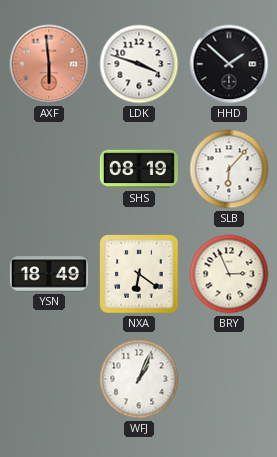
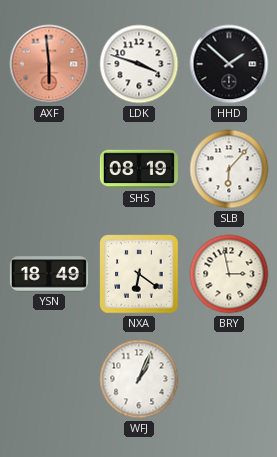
BRY: 2:56 -> 2:58 (229, 274)
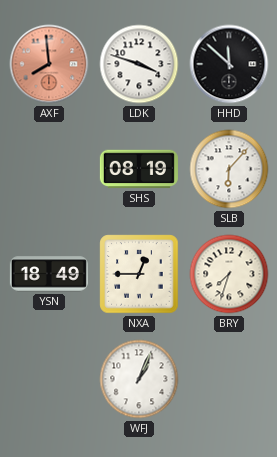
AXF: 5:59 -> 7:59 (49, 64)
HHD: 1:52 -> 11:52 (229, 64)
NXA: 6:21 -> 12:45 (139, 274)
BRY: 2:58 -> 7:33 (229, 274)
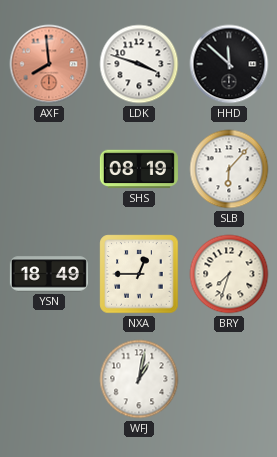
WFJ: 1:04 -> 1:02 (139, 379)
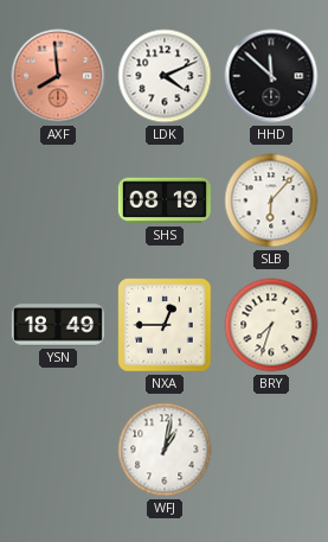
LDK: 3:48 -> 4:11 (165, 76)
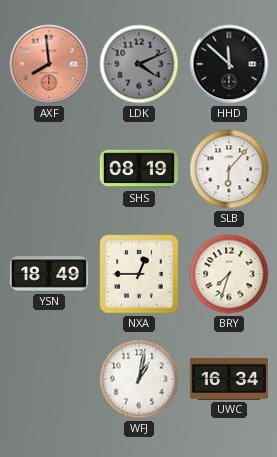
LDK dial: white -> grey (139, 64)
UWC: none -> 16:34 (229, 379)
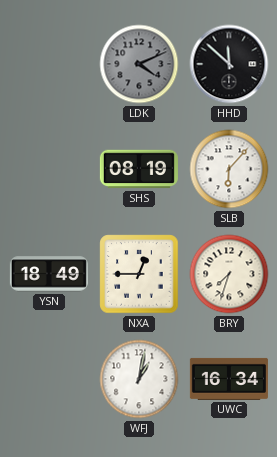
AXF: 7:59 -> none (49, 64)
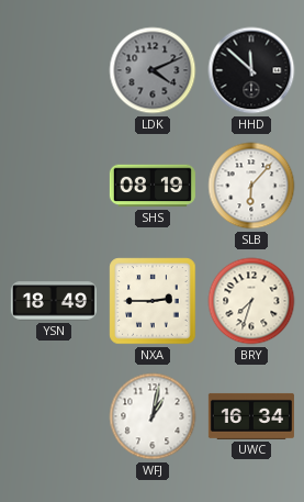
NXA: 12:45 -> 2:45 (153, 301)
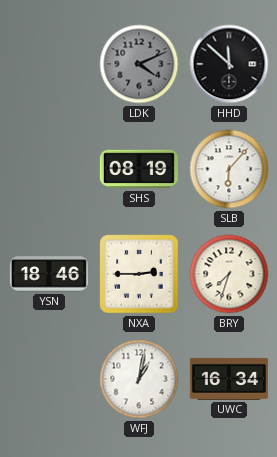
YSN: 18:49 -> 18:46 (49, 274)
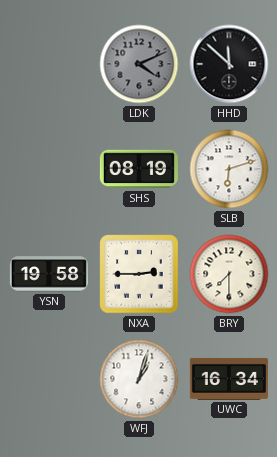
SLB: 6:07 -> 6:12 (229, 169)
YSN: 18:46 -> 19:58 (49, 274)
BRY: 7:33 -> 7:30 (229, 274)
WFJ: 1:02 -> 1:03 (139, 379)
